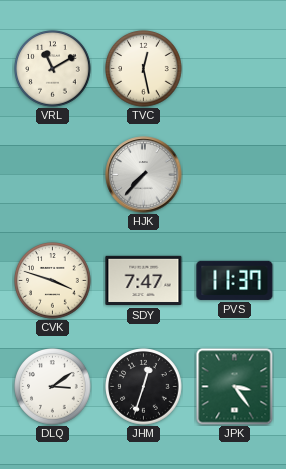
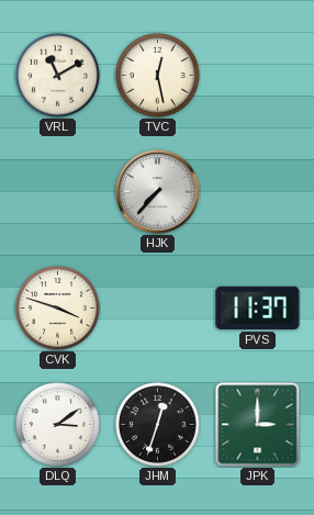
SDY: 7:47 -> none (144, 281)
JPK: 3:24 -> 3:00 (258, 425)
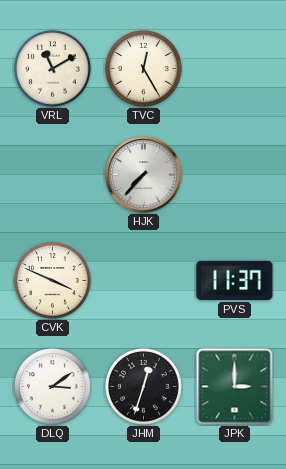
TVC: 12:28 -> 12:25 (144, 69)
CVK: 3:48 -> 3:49 (53, 281)
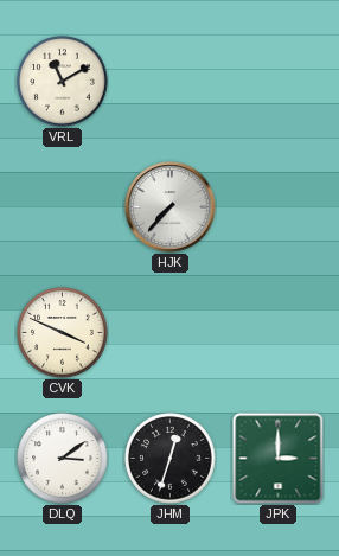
TVC: 12:25 -> none (144, 69)
PVS: 11:37 -> none (235, 280)
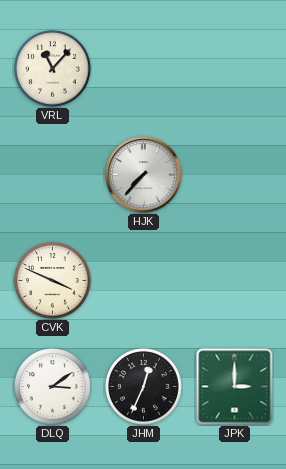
VRL: 11:10 -> 11:07 (53, 69)
JHM: 12:33 -> 12:34 (144, 387)
